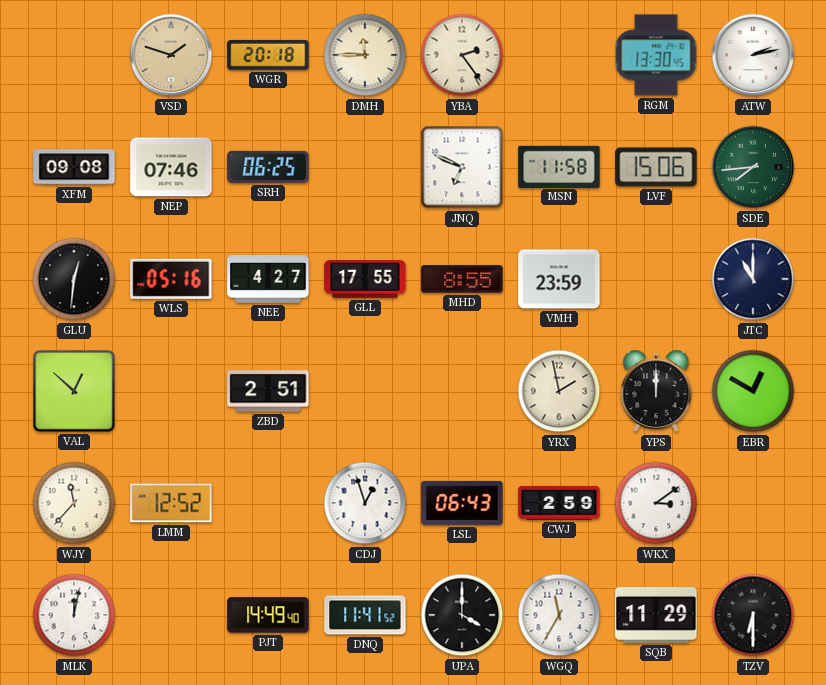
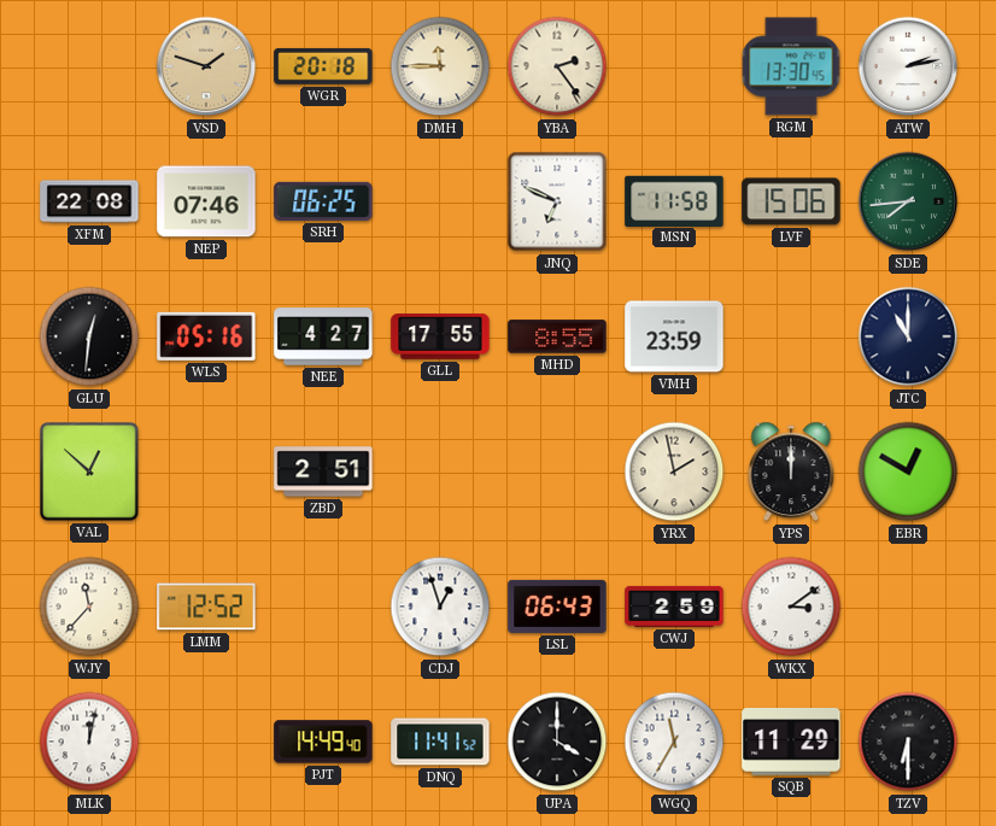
XFM: 09:08 -> 22:08 (89, 201)
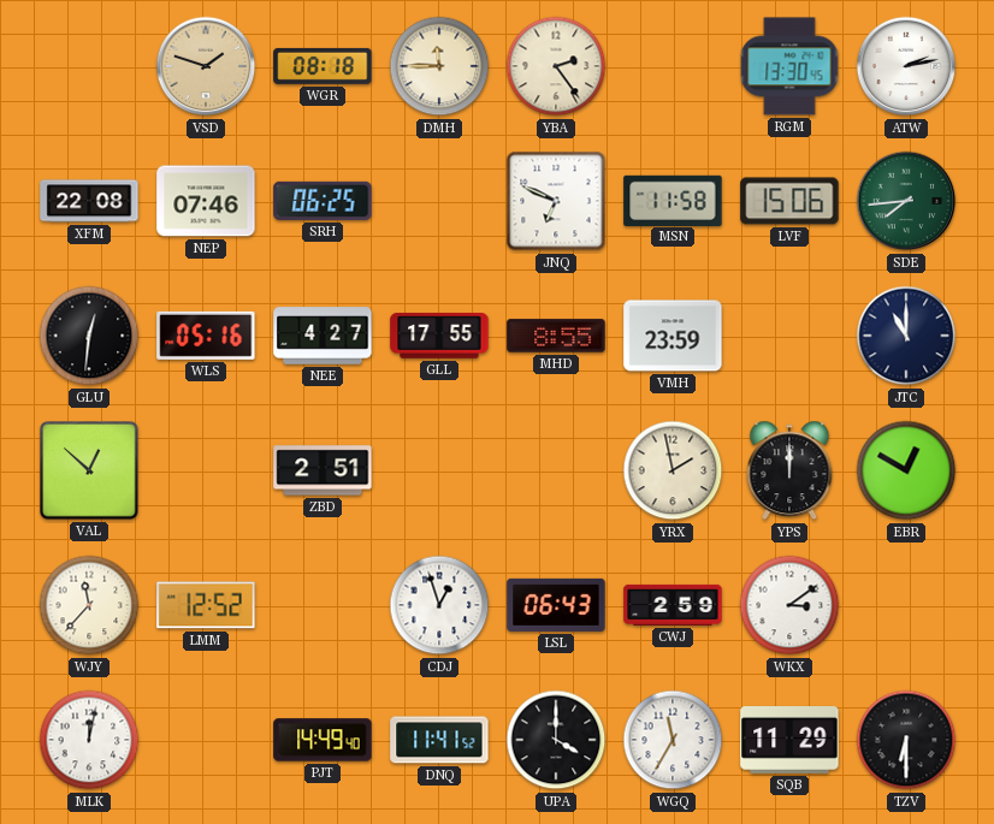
WGR: 20:18 -> 08:18 (323, 66)
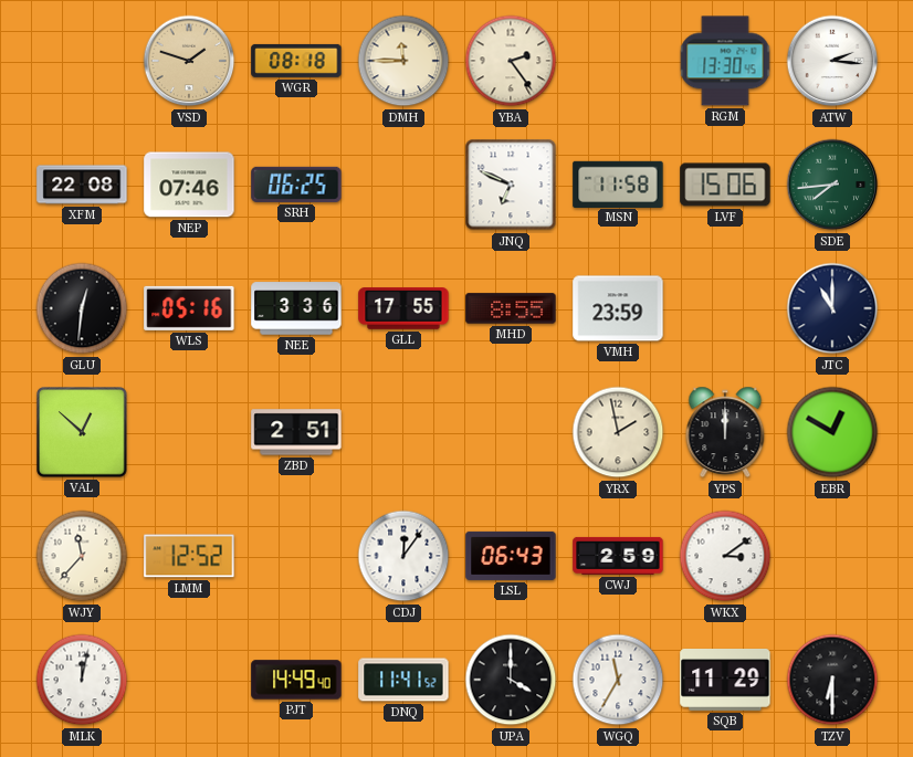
ATW: 2:13 -> 2:16 (832, 61)
NEE: 4:27 -> 3:36 (296, 308)
CDJ: 12:57 -> 12:06 (403, 556)
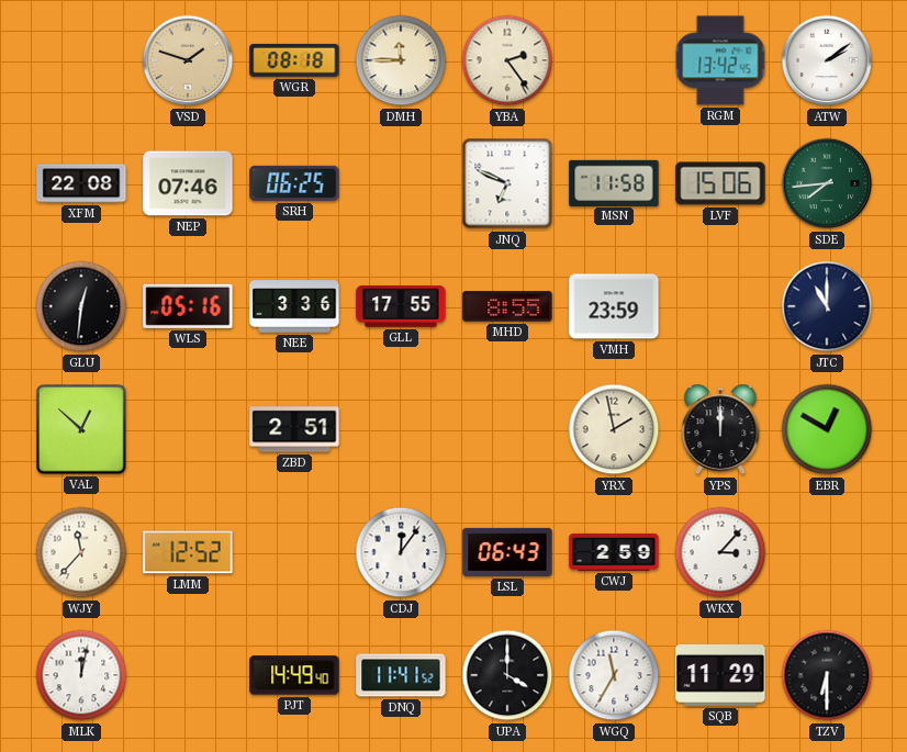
RGM: 13:30 -> 13:42 (720, 60)
ATW: 2:16 -> 2:09 (827, 60)
WKX: 3:09 -> 3:07 (720, 552)
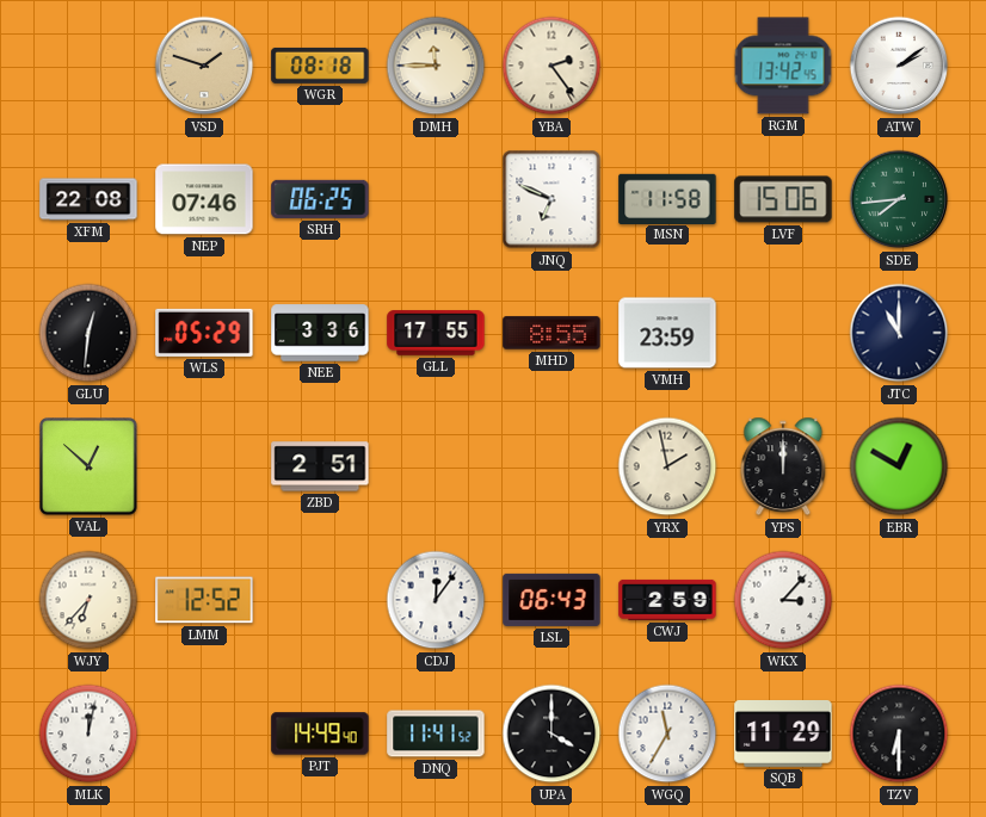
WLS: 05:16 -> 05:29 (204, 333)
WJY: 11:37 -> 6:37 (88, 600)
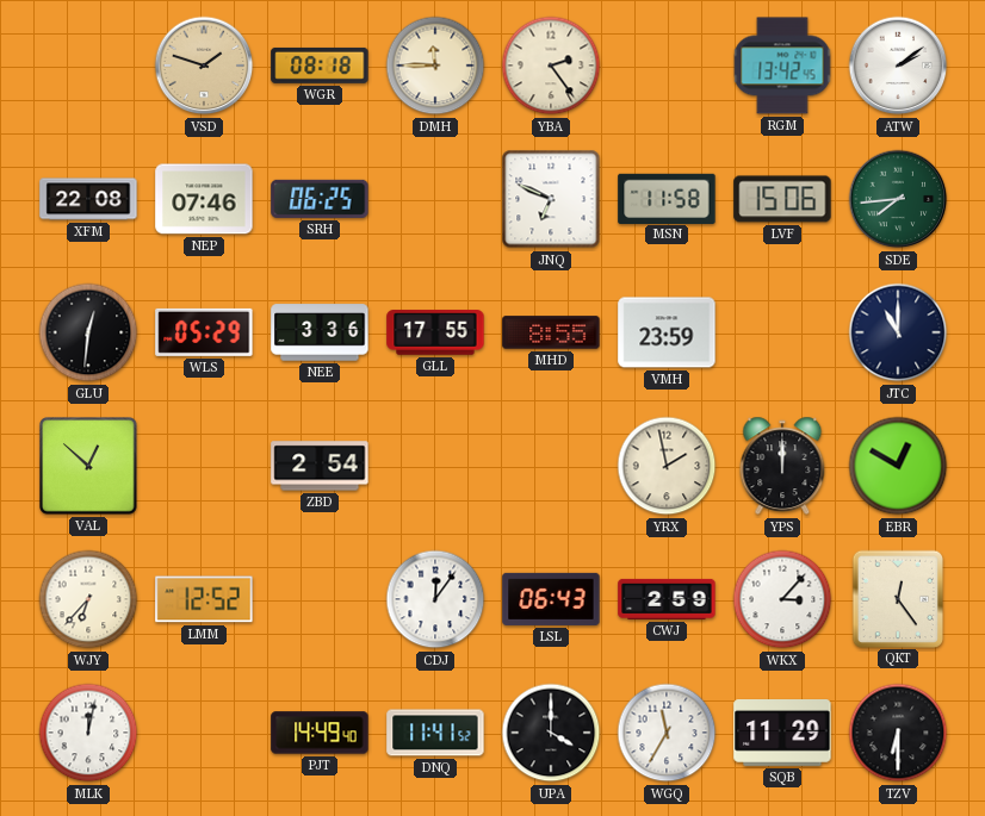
ZBD: 2:51 -> 2:54 (320, 466)
QKT: none -> 12:24 (897, 598)
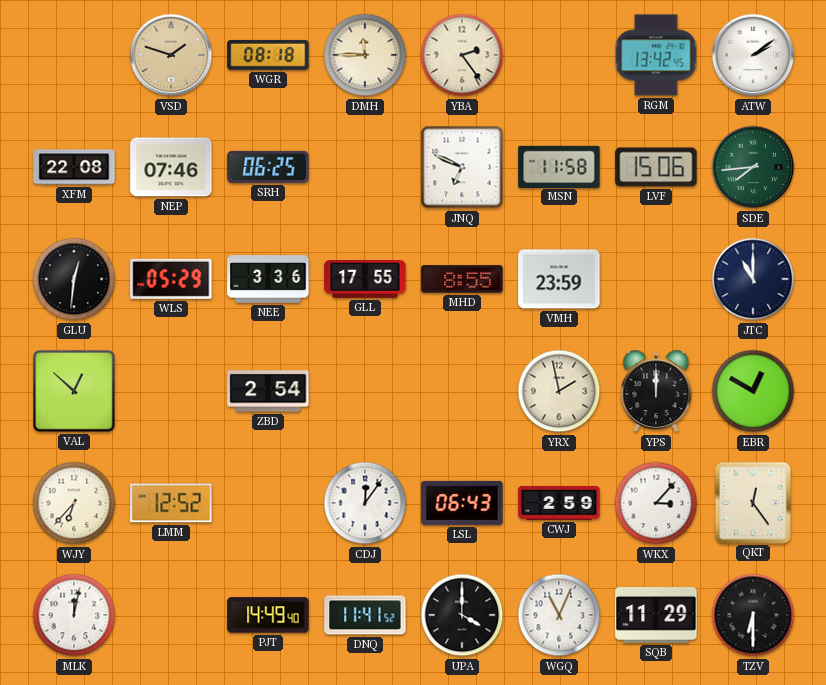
WGQ: 11:35 -> 11:04 (559, 615)
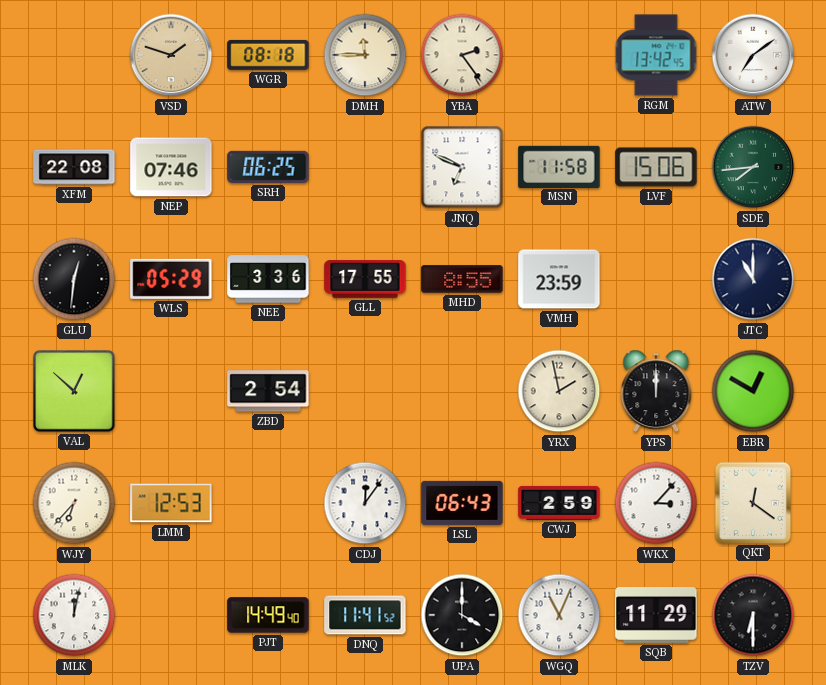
ATW: 2:09 -> 7:09 (753, 55)
LMM: 12:52 -> 12:53 (171, 503)
QKT: 12:24 -> 12:21 (752, 502)
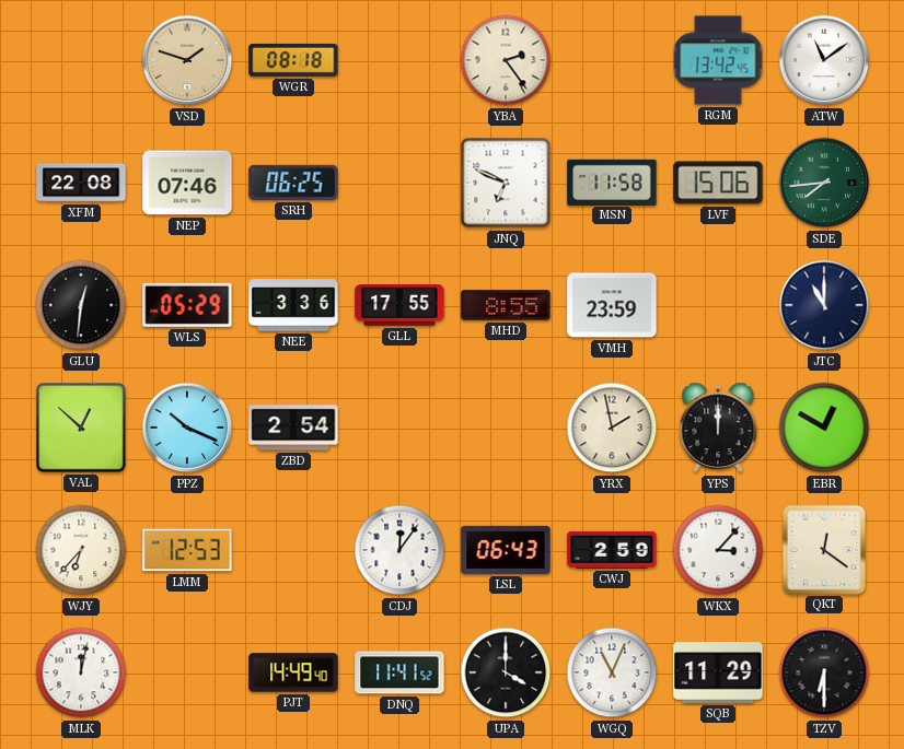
DMH: 11:45 -> none (365, 55)
ATW: 7:09 -> 11:09 (824, 60)
PPZ: none -> 10:19 (187, 428)
